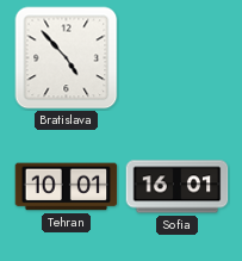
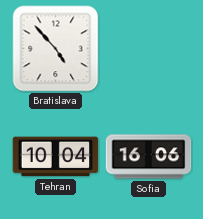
Tehran: 10:01 -> 10:04 (56, 157)
Sofia: 16:01 -> 16:06 (149, 157)
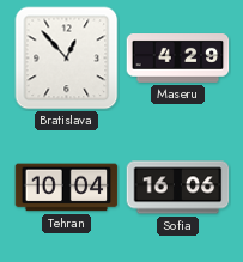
Bratislava: 4:53 -> 12:53 (67, 59)
Maseru: none -> 4:29 (178, 59)
